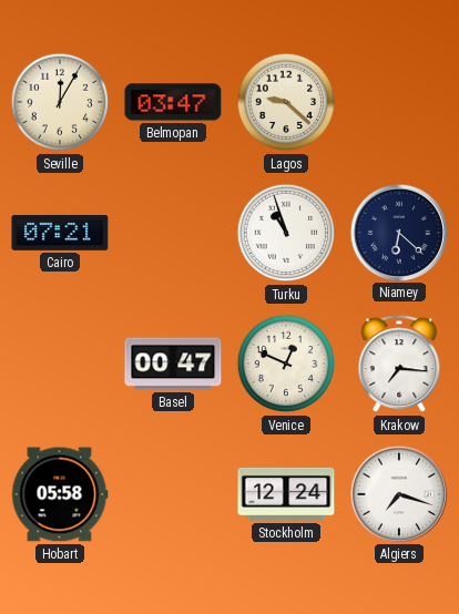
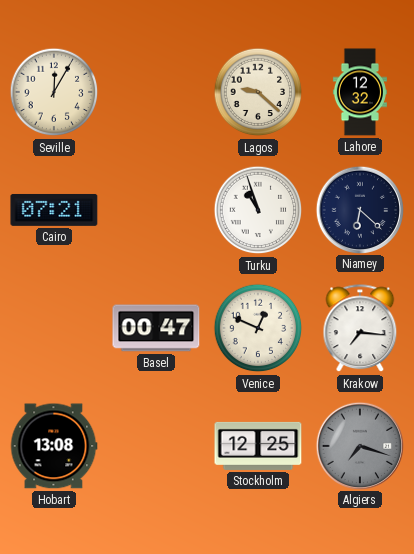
Belmopan: 03:47 -> none (173, 102)
Lahore: none -> 12:32 (360, 92)
Hobart: 05:58 -> 13:08 (54, 446)
Stockholm: 12:24 -> 12:25 (258, 446)
Algiers dial: white -> grey (359, 445)
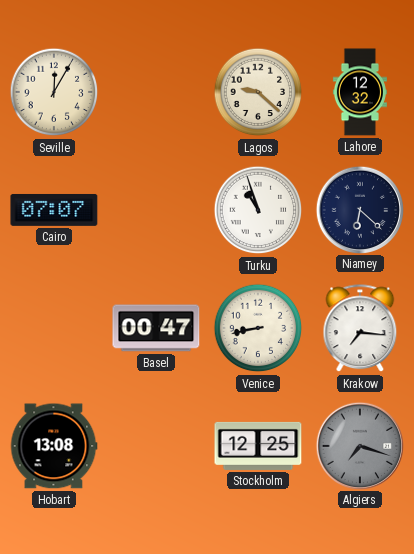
Cairo: 07:21 -> 07:07 (54, 210)
Venice: 12:49 -> 8:43 (258, 328)
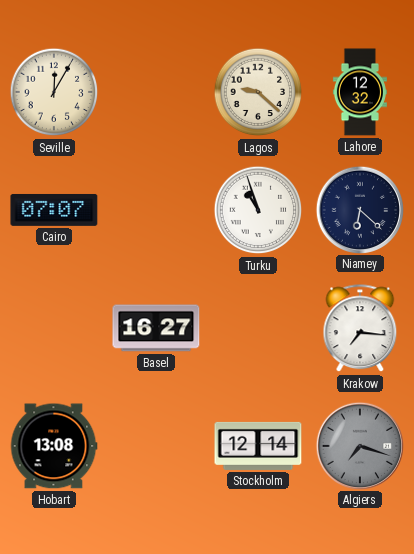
Basel: 00:47 -> 16:27 (156, 328)
Venice: 8:43 -> none (258, 328)
Stockholm: 12:25 -> 12:14 (258, 446)
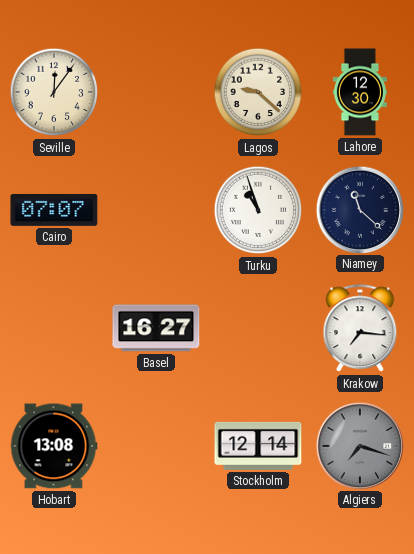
Seville: 12:05 -> 12:06 (54, 92)
Lahore: 12:32 -> 12:30 (360, 92)
Niamey: 6:22 -> 11:22 (359, 209)
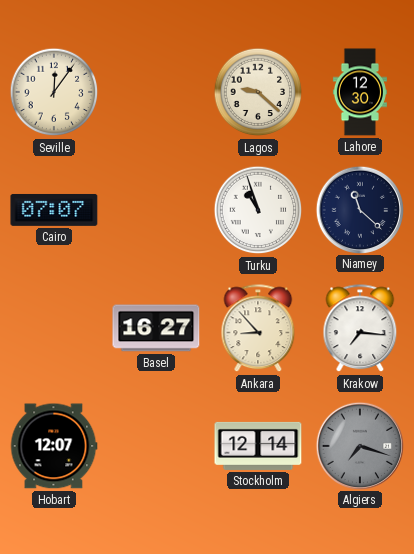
Ankara: none -> 8:53 (258, 329)
Hobart: 13:08 -> 12:07 (54, 446)
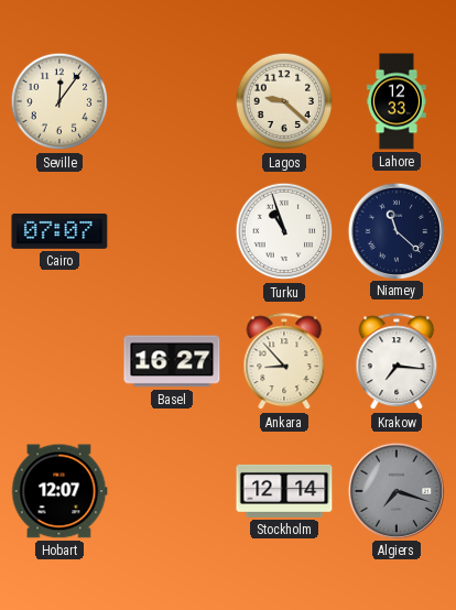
Lahore: 12:30 -> 12:33 (397, 101)
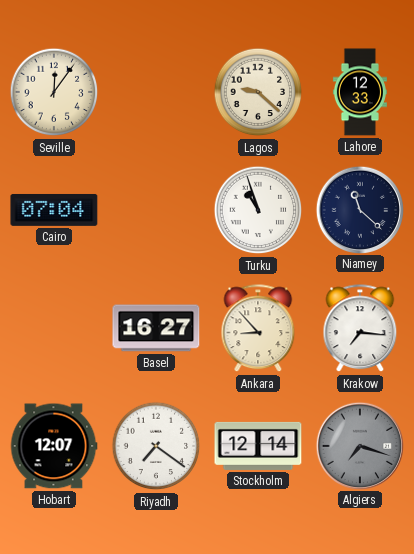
Cairo: 07:07 -> 07:04 (54, 210)
Riyadh: none -> 7:21 (156, 446)
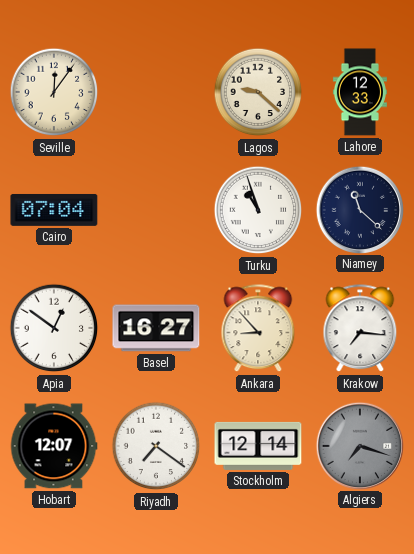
Apia: none -> 12:51 (54, 328)
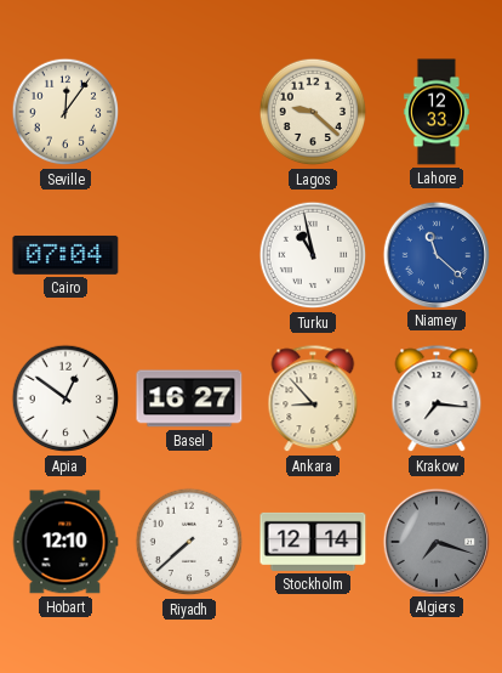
Turku: 10:57 -> 10:58 (313, 255)
Niamey dial: navy -> blue (435, 254)
Hobart: 12:07 -> 12:10 (65, 542)
Riyadh: 7:21 -> 7:38 (189, 542)
